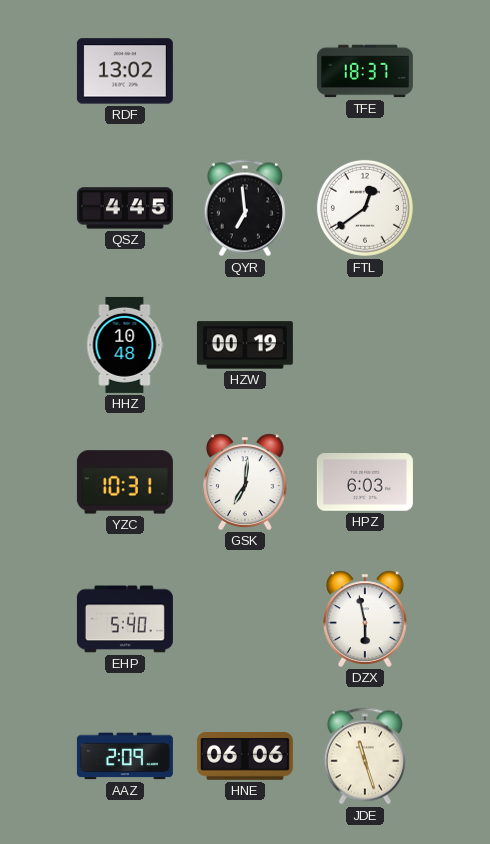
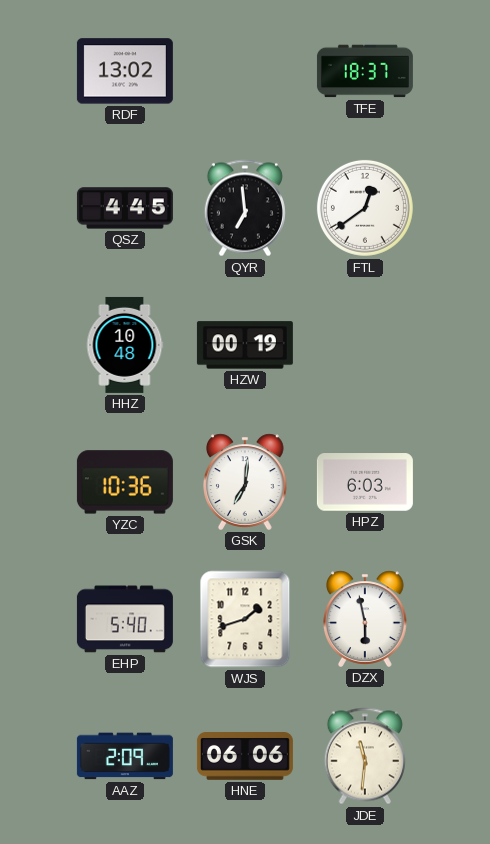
YZC: 10:31 -> 10:36 (125, 482)
WJS: none -> 1:42 (245, 619)
JDE: 11:27 -> 11:31 (365, 756)
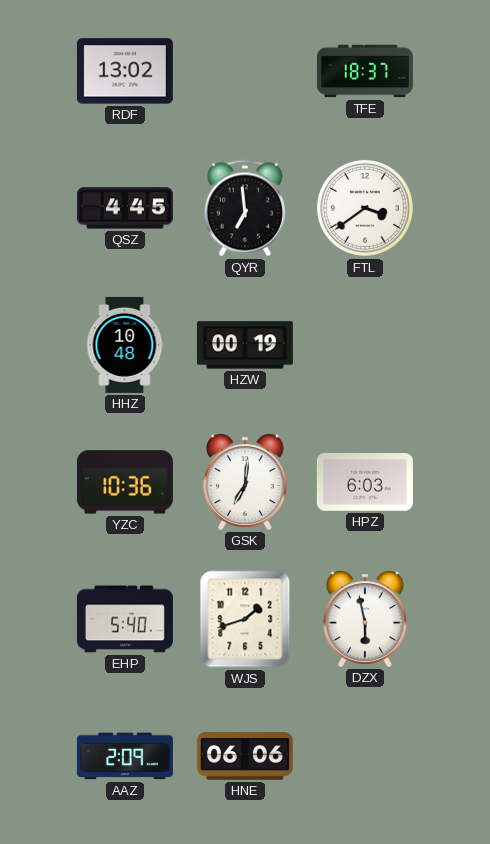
FTL: 12:39 -> 3:39 (365, 208)
JDE: 11:31 -> none (365, 756)
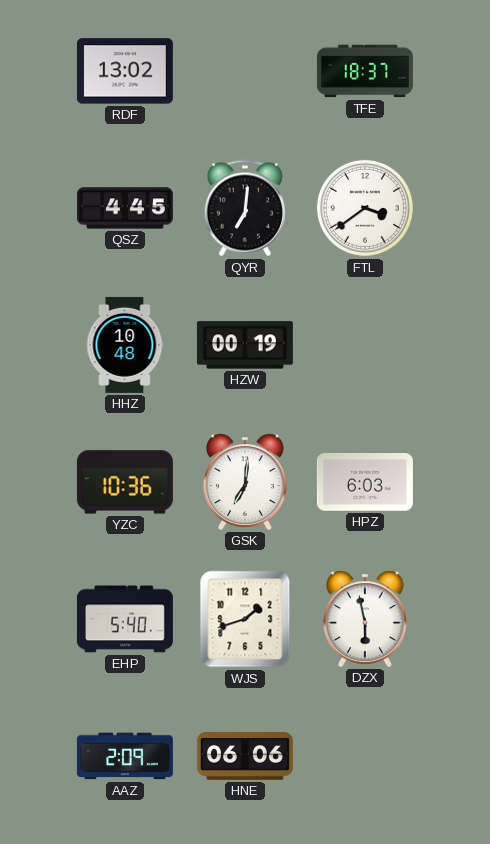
QYR: 6:59 -> 7:01 (245, 208)
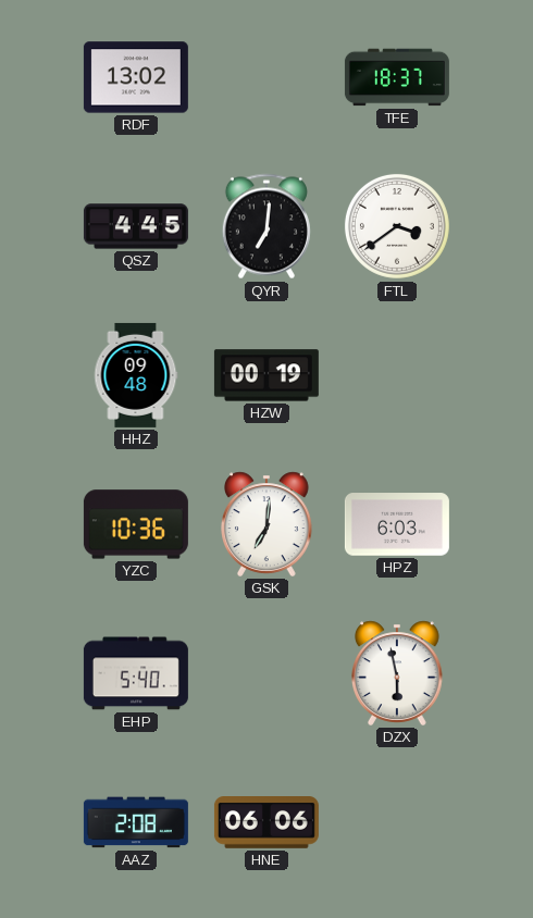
HHZ: 10:48 -> 09:48 (136, 375)
WJS: 1:42 -> none (245, 619)
AAZ: 2:09 -> 2:08 (136, 822)
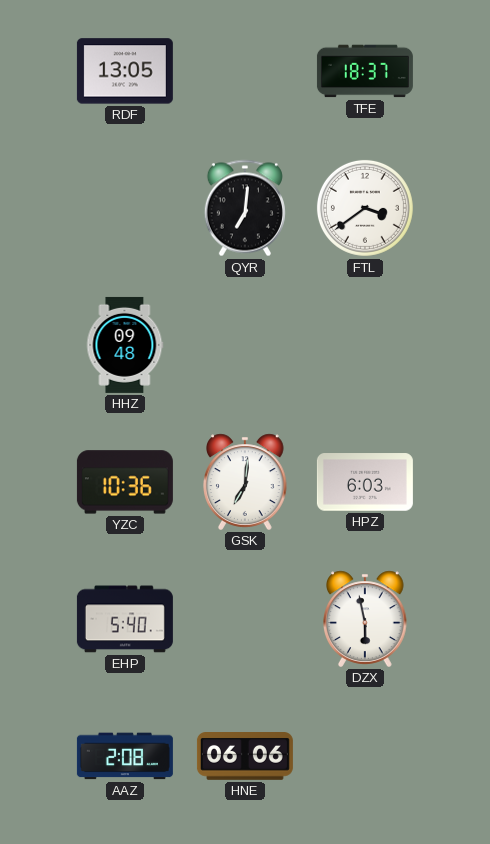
RDF: 13:02 -> 13:05 (125, 71)
QSZ: 4:45 -> none (136, 226)
HZW: 00:19 -> none (266, 375)
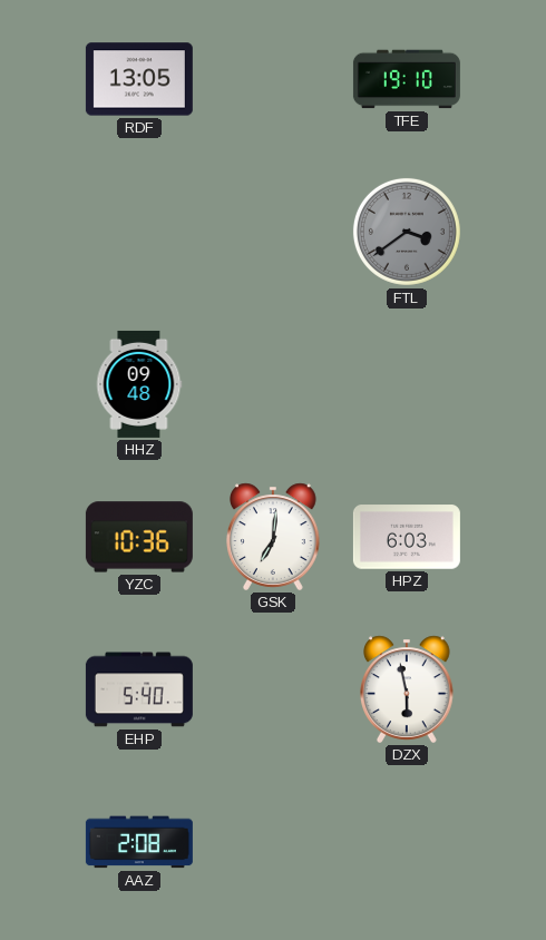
TFE: 18:37 -> 19:10 (407, 79)
QYR: 7:01 -> none (245, 208)
FTL dial: white -> grey (407, 232)
HNE: 06:06 -> none (245, 757)
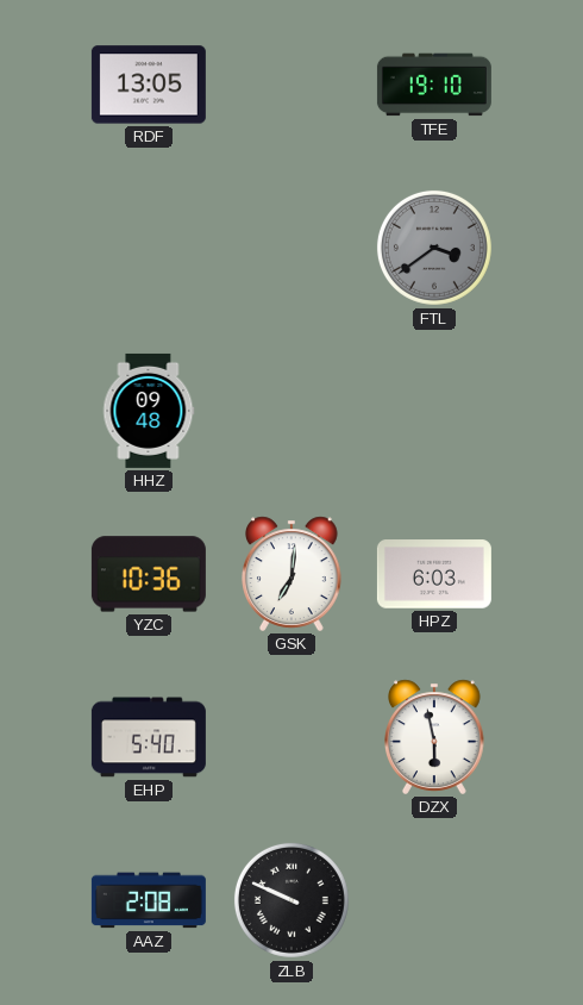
ZLB: none -> 9:49 (291, 900)
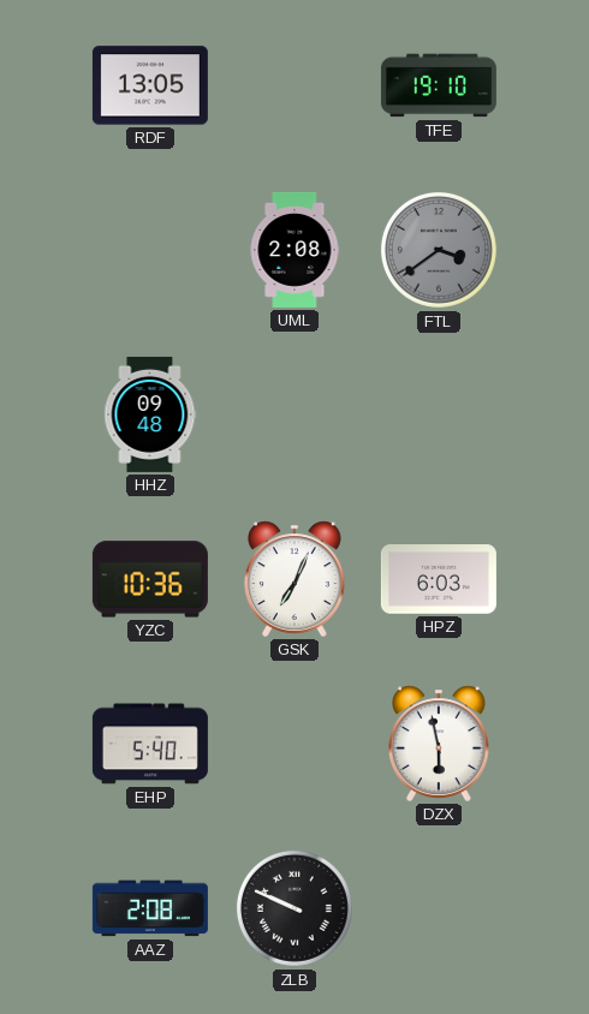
UML: none -> 2:08 (294, 250)
GSK: 7:01 -> 7:04 (296, 579)
